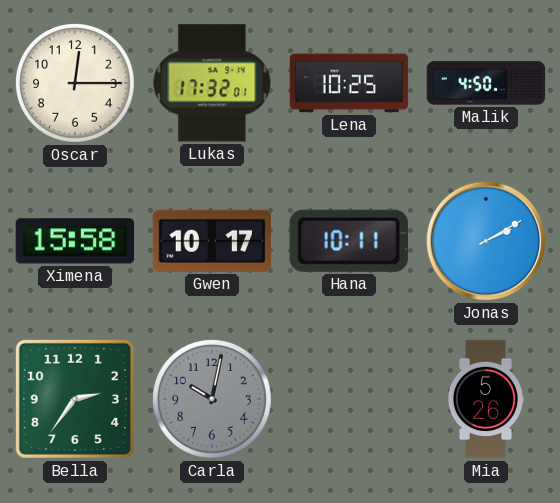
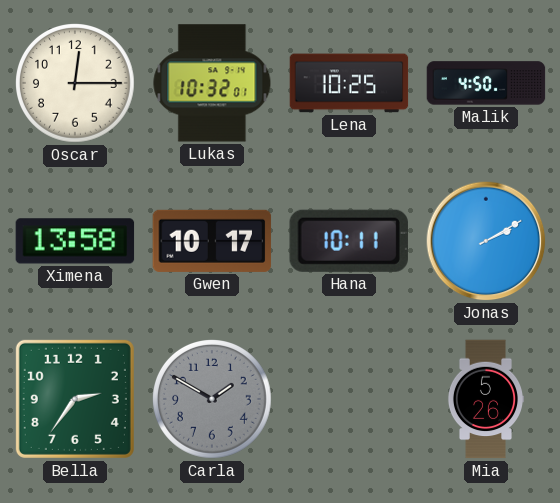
Lukas: 17:32 -> 10:32 (212, 83)
Ximena: 15:58 -> 13:58 (75, 241)
Carla: 10:02 -> 1:50 (213, 400)
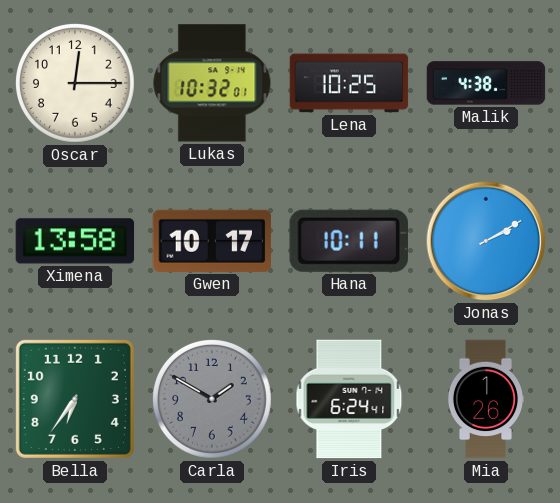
Malik: 4:50 -> 4:38 (486, 83)
Bella: 2:36 -> 6:36 (75, 399)
Iris: none -> 6:24 (349, 399)
Mia: 5:26 -> 1:26 (485, 399)
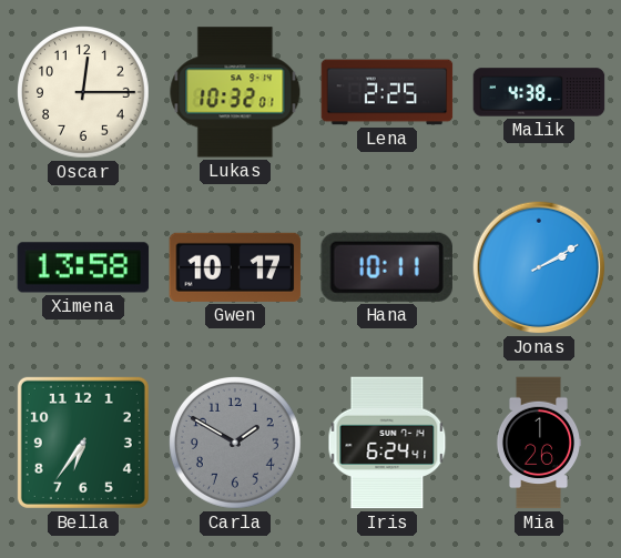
Lena: 10:25 -> 2:25 (387, 92)
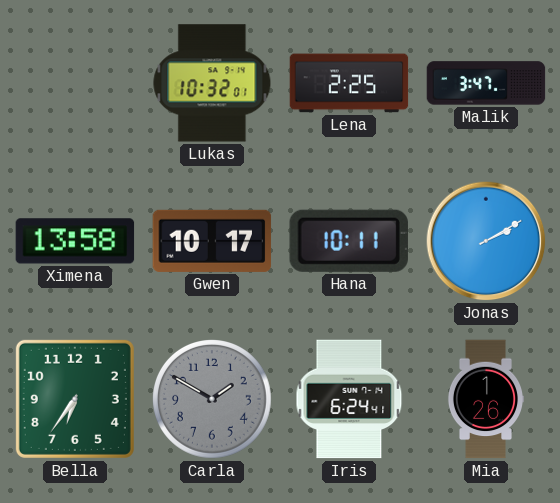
Oscar: 12:15 -> none (84, 93)
Malik: 4:38 -> 3:47 (486, 83)
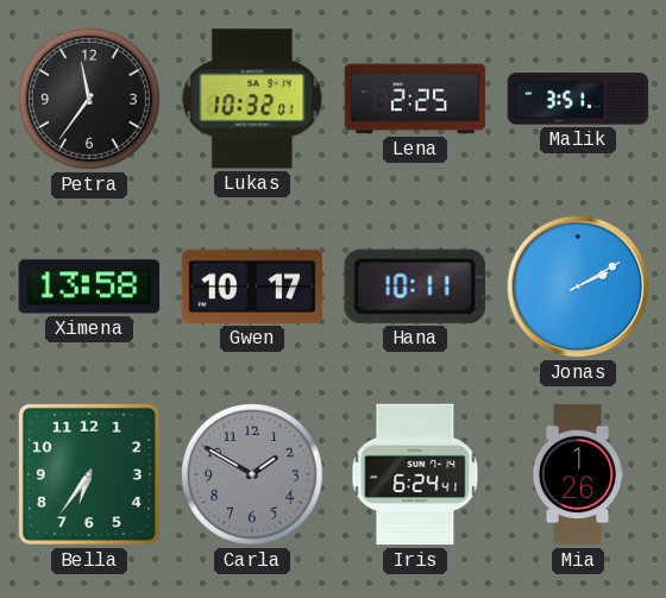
Petra: none -> 11:36 (90, 100)
Malik: 3:47 -> 3:51 (578, 99)
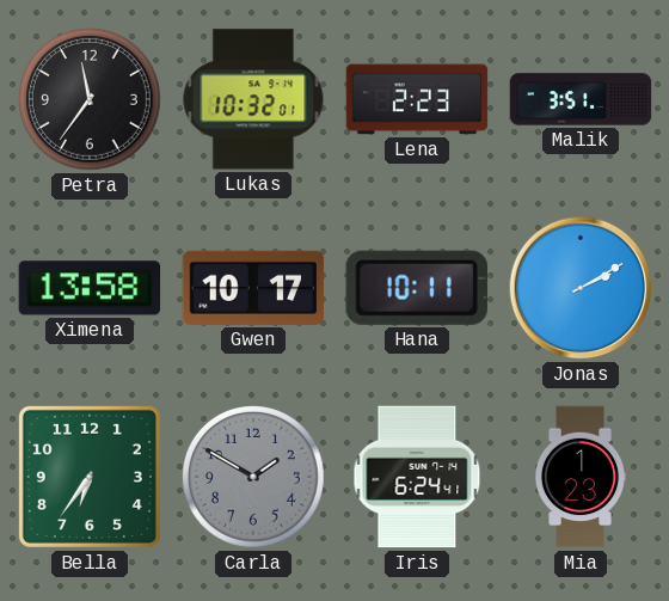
Lena: 2:25 -> 2:23 (417, 99)
Mia: 1:26 -> 1:23 (579, 477)
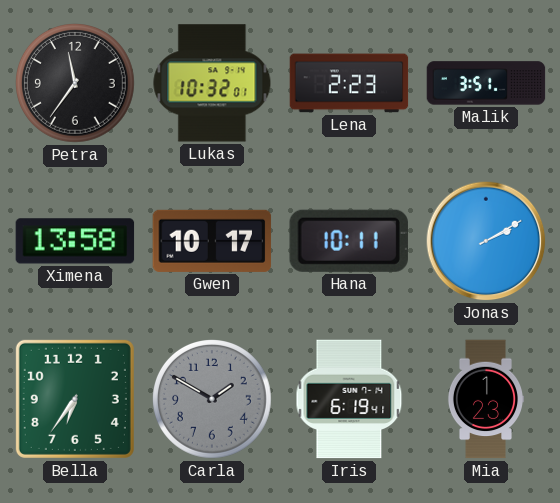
Iris: 6:24 -> 6:19 (349, 399)
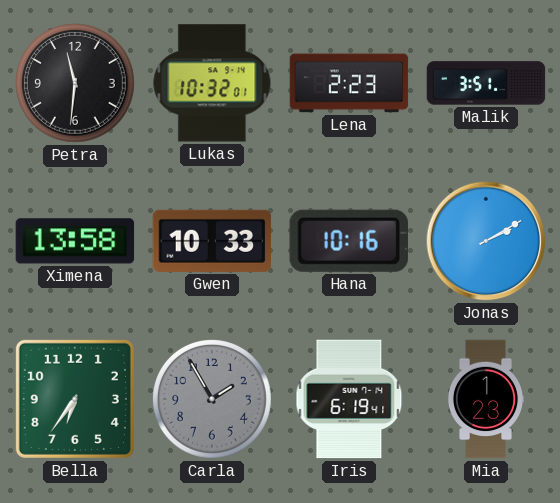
Petra: 11:36 -> 11:31 (76, 84)
Gwen: 10:17 -> 10:33 (212, 241)
Hana: 10:11 -> 10:16 (349, 241)
Carla: 1:50 -> 1:55 (213, 400)
